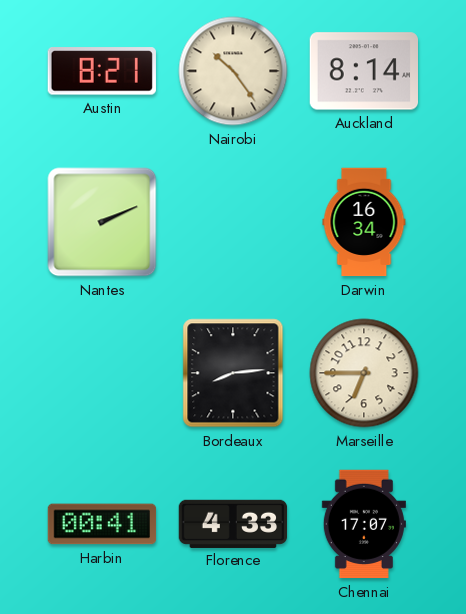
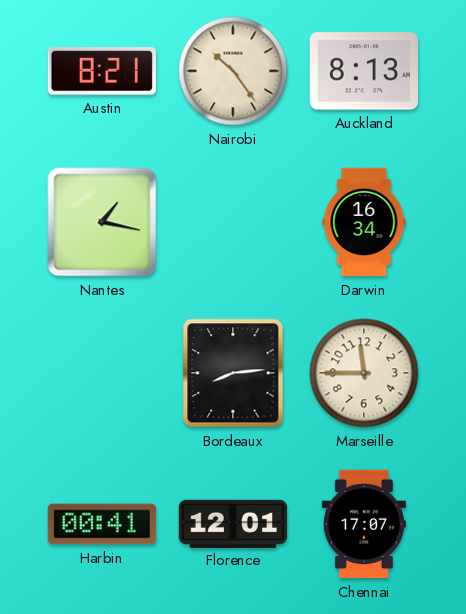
Auckland: 8:14 -> 8:13 (363, 71)
Nantes: 2:11 -> 1:17 (102, 222)
Marseille: 6:45 -> 11:45 (364, 373)
Florence: 4:33 -> 12:01 (233, 523)
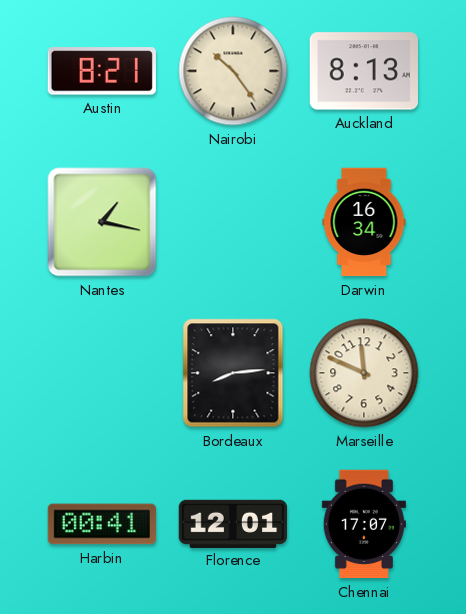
Marseille: 11:45 -> 11:49 (364, 373)
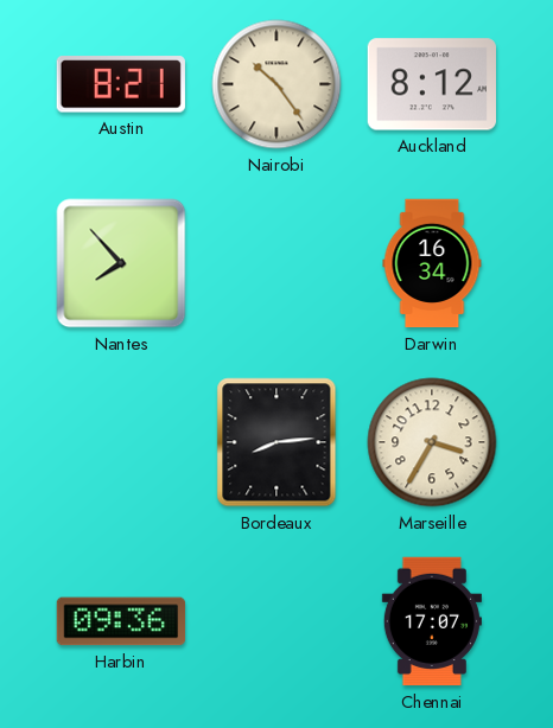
Auckland: 8:13 -> 8:12 (431, 84)
Nantes: 1:17 -> 7:53 (121, 263)
Marseille: 11:49 -> 3:35 (432, 442)
Harbin: 00:41 -> 09:36 (121, 621)
Florence: 12:01 -> none (233, 523)
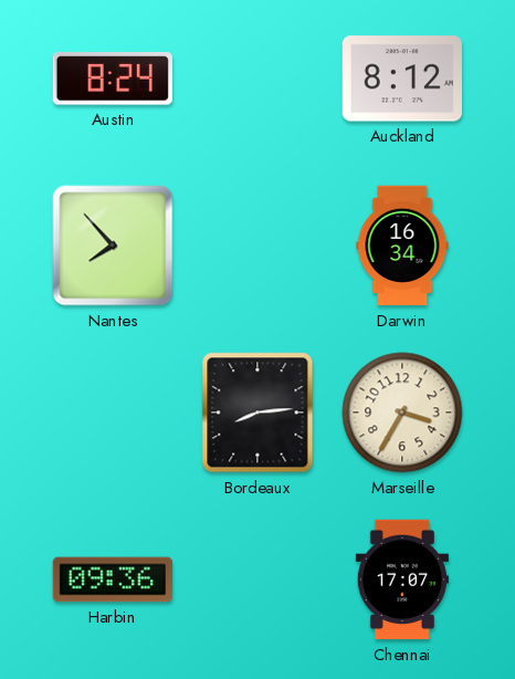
Austin: 8:21 -> 8:24 (113, 79)
Nairobi: 10:24 -> none (276, 84)
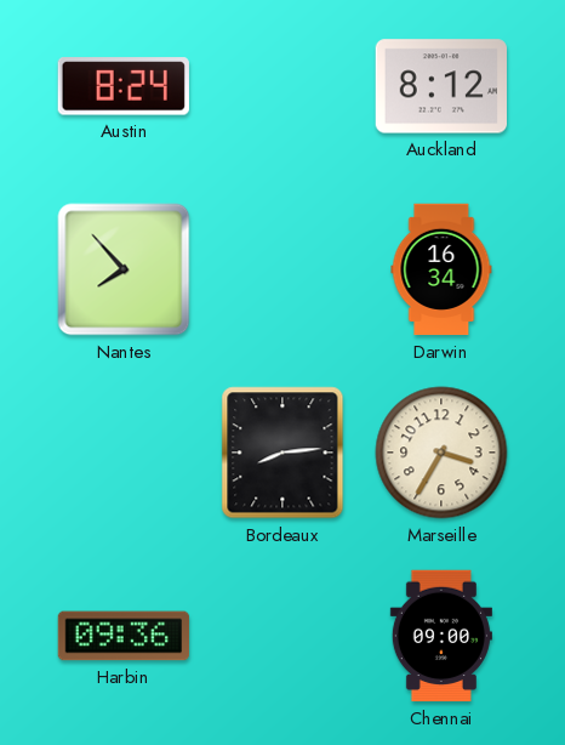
Chennai: 17:07 -> 09:00 (441, 636)
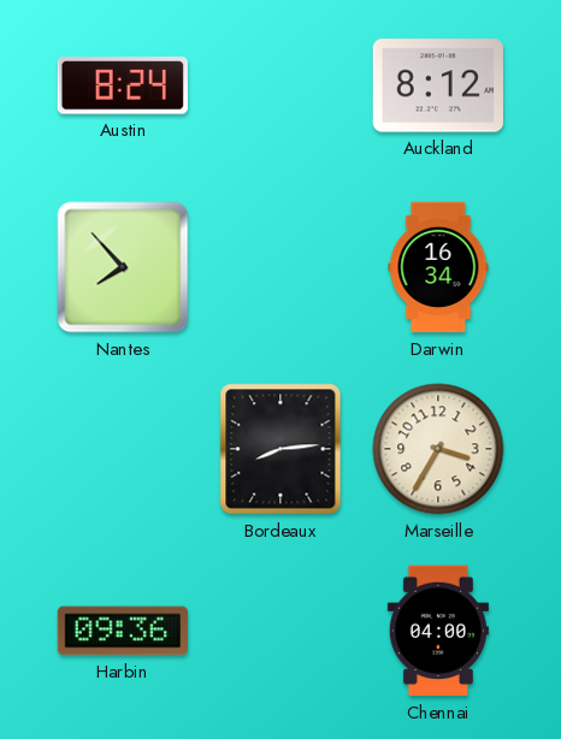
Chennai: 09:00 -> 04:00 (438, 631)
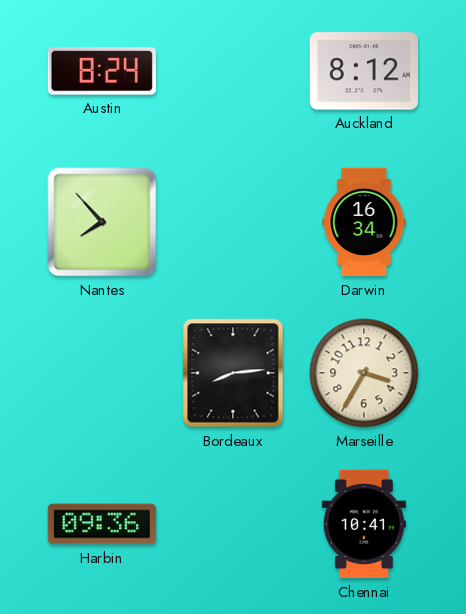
Chennai: 04:00 -> 10:41 (364, 524)
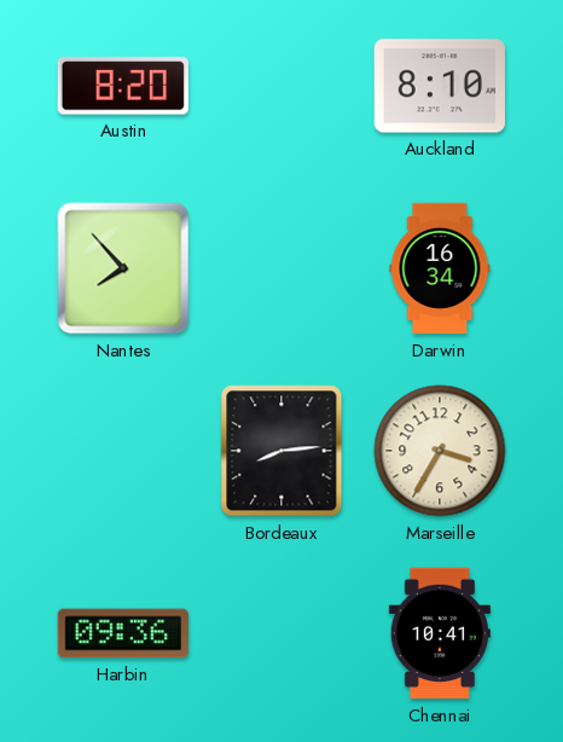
Austin: 8:24 -> 8:20 (123, 86)
Auckland: 8:12 -> 8:10 (439, 86)
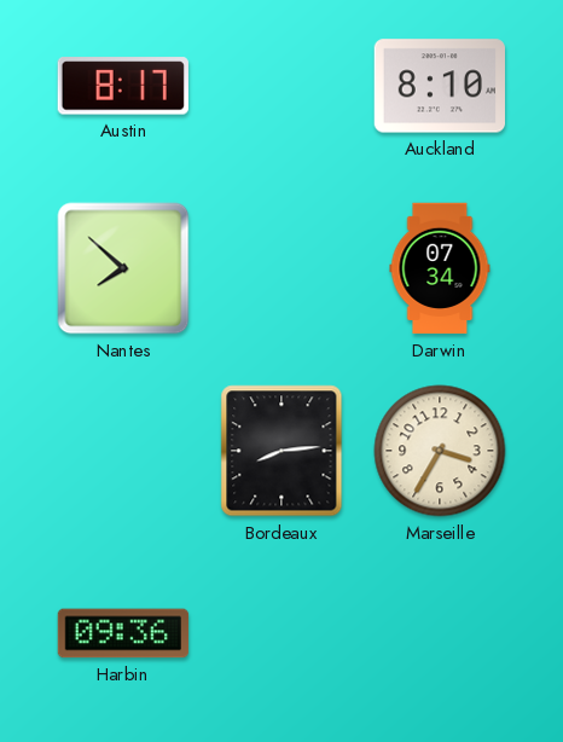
Austin: 8:20 -> 8:17 (123, 86)
Nantes: 7:53 -> 7:52 (123, 268)
Darwin: 16:34 -> 07:34 (440, 268)
Chennai: 10:41 -> none (440, 633)
